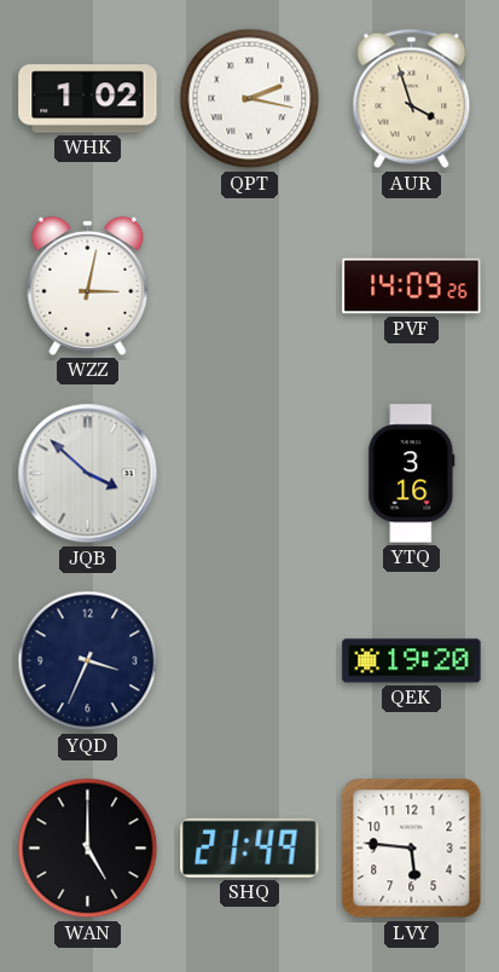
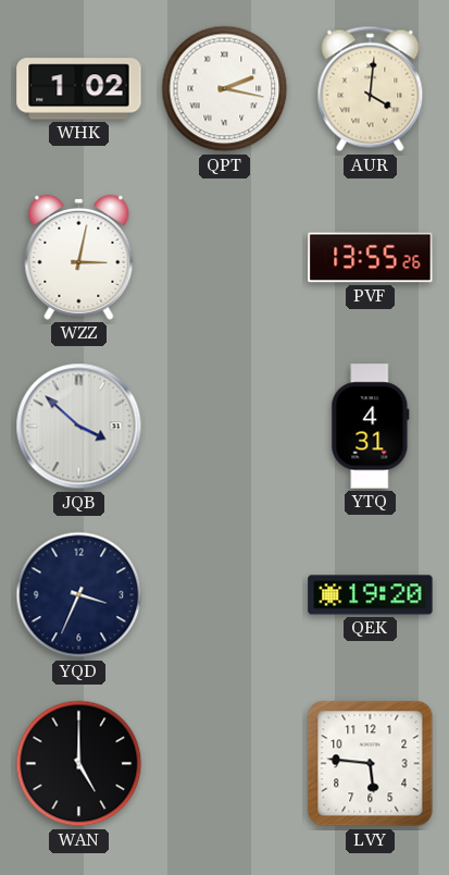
AUR: 3:57 -> 4:01 (371, 89)
PVF: 14:09 -> 13:55 (371, 258)
YTQ: 3:16 -> 4:31 (371, 427)
SHQ: 21:49 -> none (250, 847)
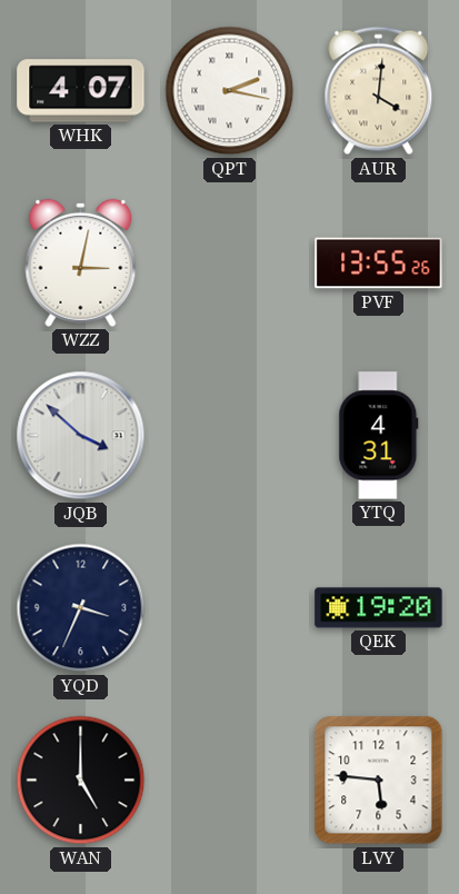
WHK: 1:02 -> 4:07 (81, 91)
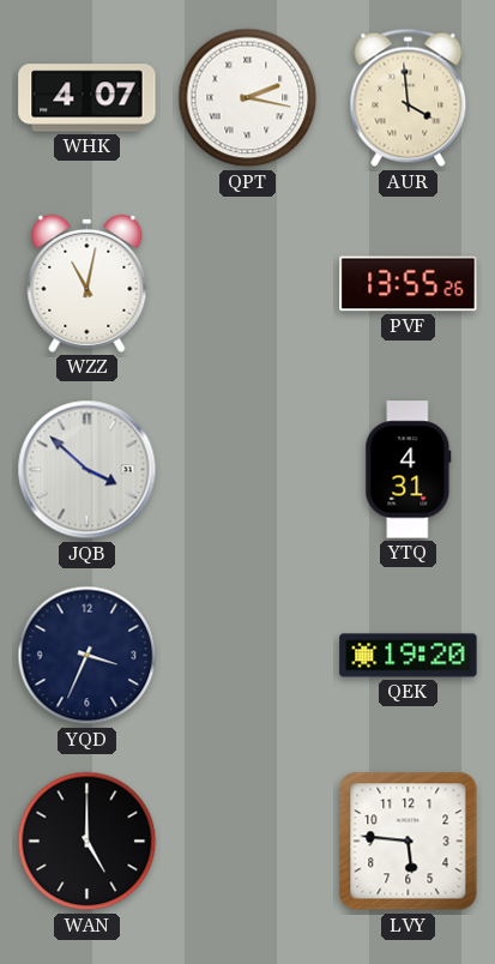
AUR: 4:01 -> 3:59 (409, 98)
WZZ: 3:02 -> 11:02 (87, 283)
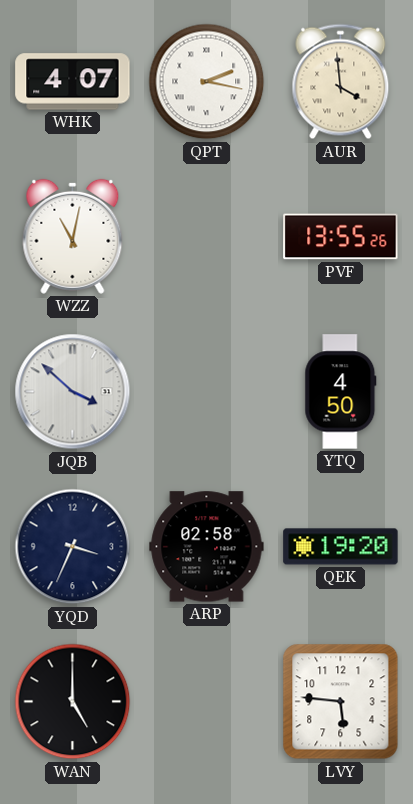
YTQ: 4:31 -> 4:50 (341, 392)
ARP: none -> 02:58 (207, 547)
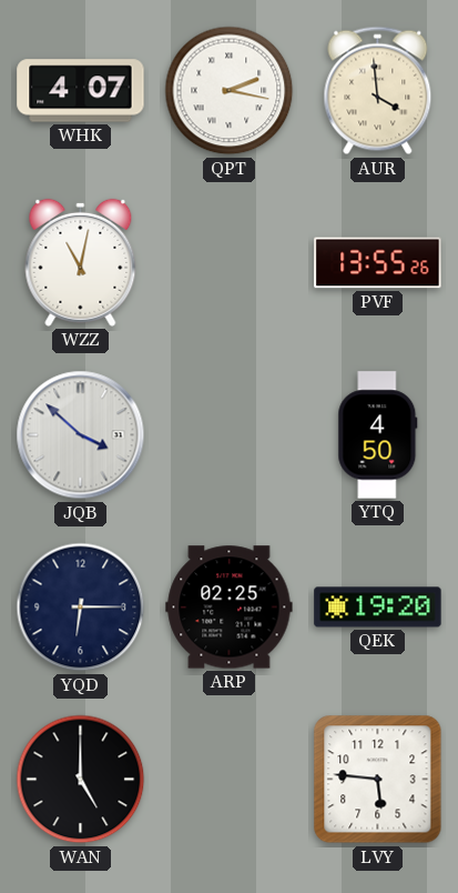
YQD: 3:34 -> 6:15 (81, 608)
ARP: 02:58 -> 02:25 (230, 608)
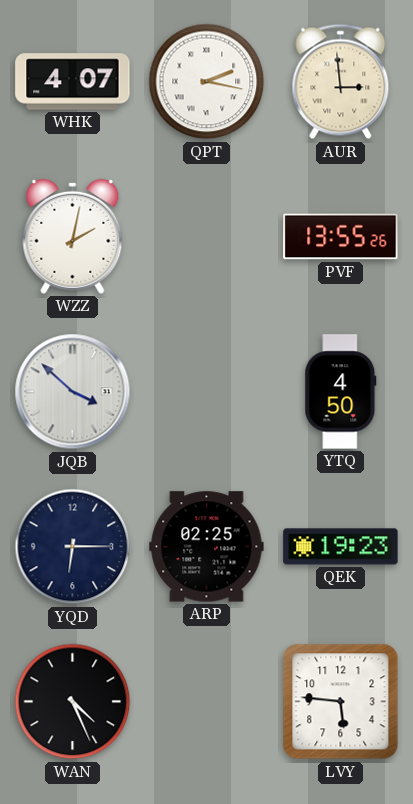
AUR: 3:59 -> 2:59 (341, 82)
WZZ: 11:02 -> 2:02 (73, 236)
QEK: 19:20 -> 19:23 (341, 547)
WAN: 5:00 -> 4:26 (73, 702)
